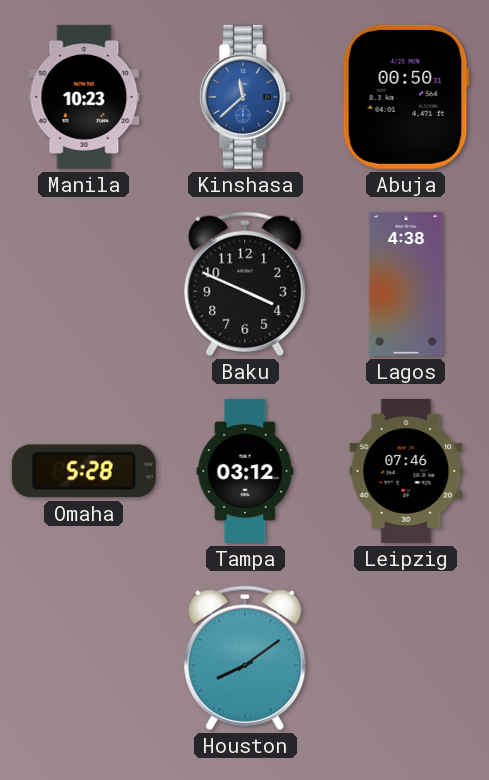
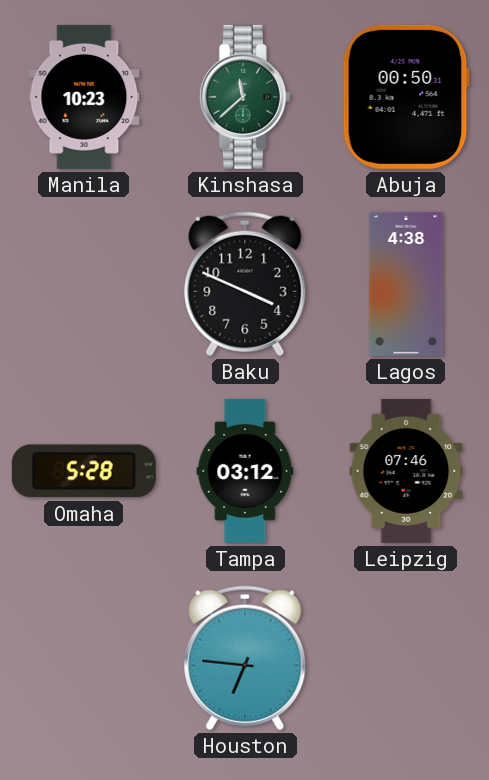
Kinshasa dial: blue -> green (245, 97)
Houston: 8:09 -> 6:46 (245, 658)
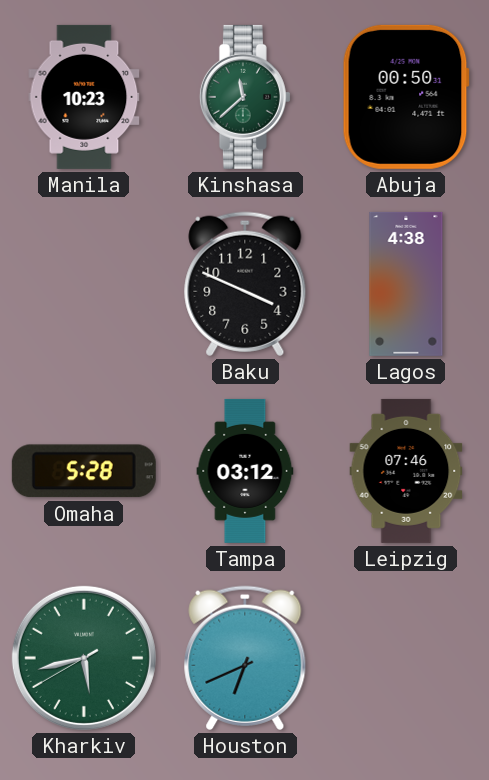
Kharkiv: none -> 5:42 (84, 658)
Houston: 6:46 -> 6:41 (245, 658)
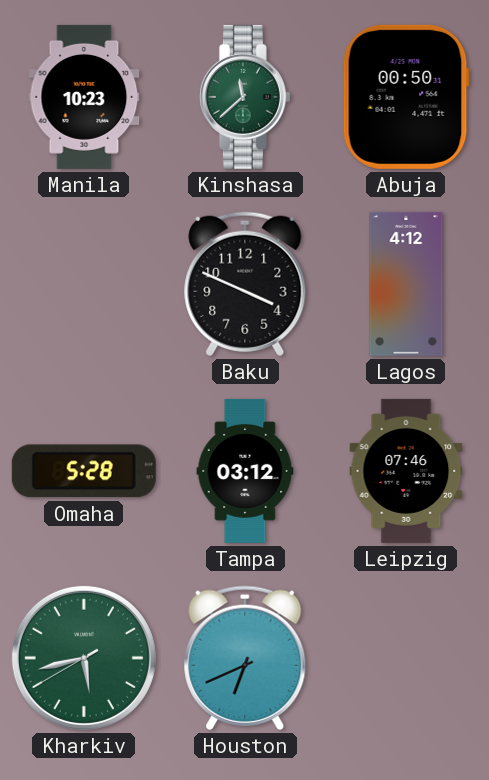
Lagos: 4:38 -> 4:12 (406, 284)
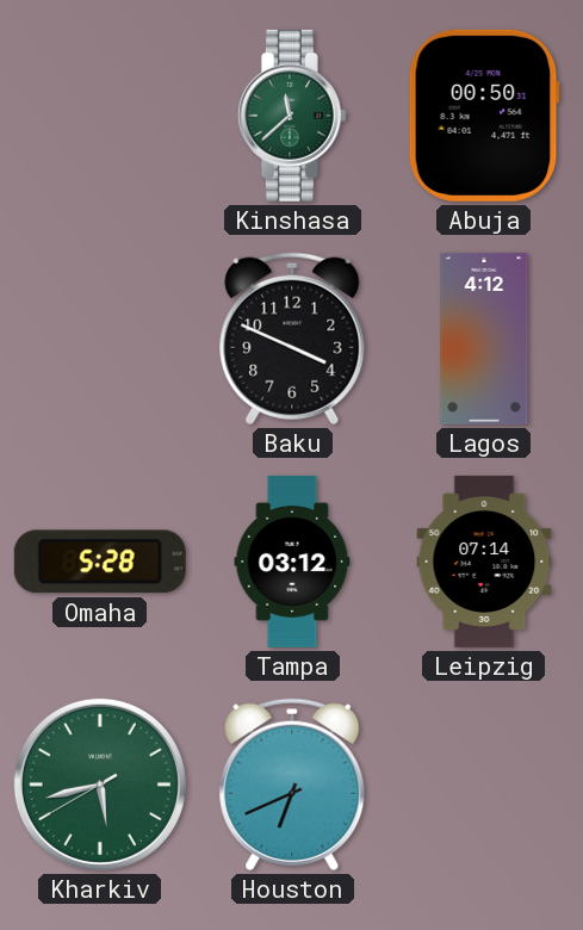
Manila: 10:23 -> none (84, 97)
Leipzig: 07:46 -> 07:14 (484, 562)
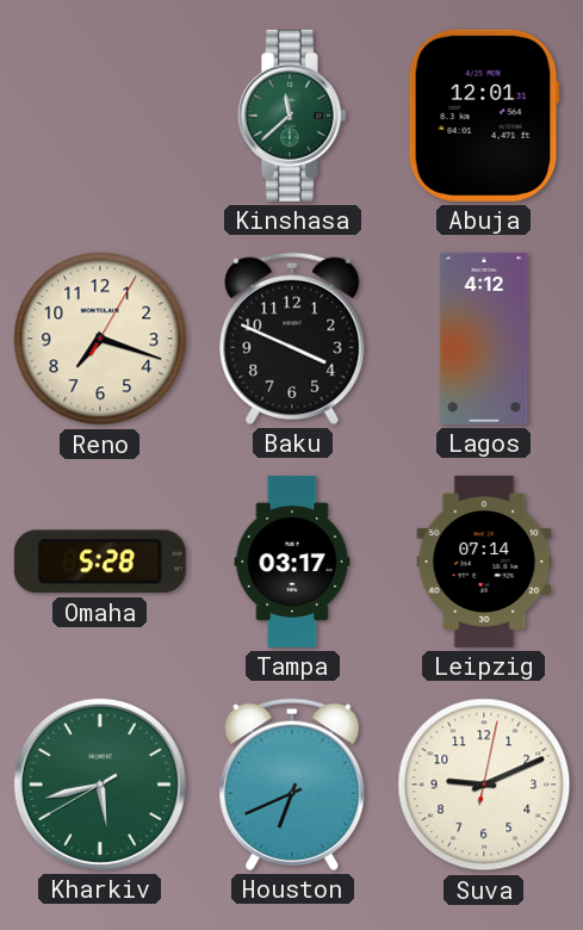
Abuja: 00:50 -> 12:01 (484, 116)
Reno: none -> 7:18 (100, 339)
Tampa: 03:12 -> 03:17 (292, 562)
Suva: none -> 9:11 (484, 785)
